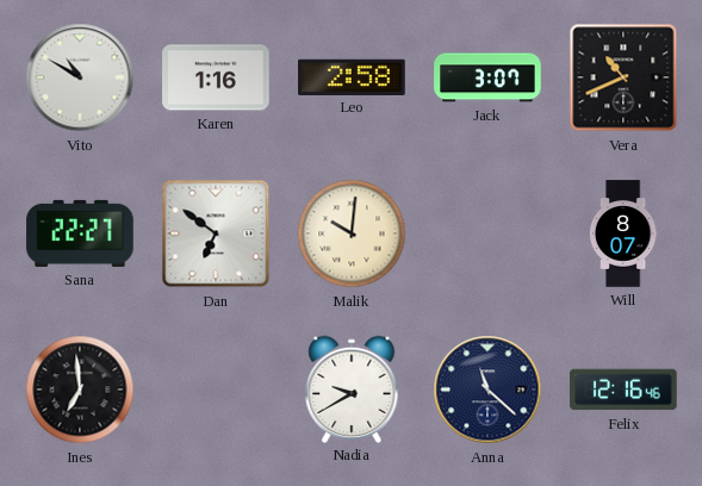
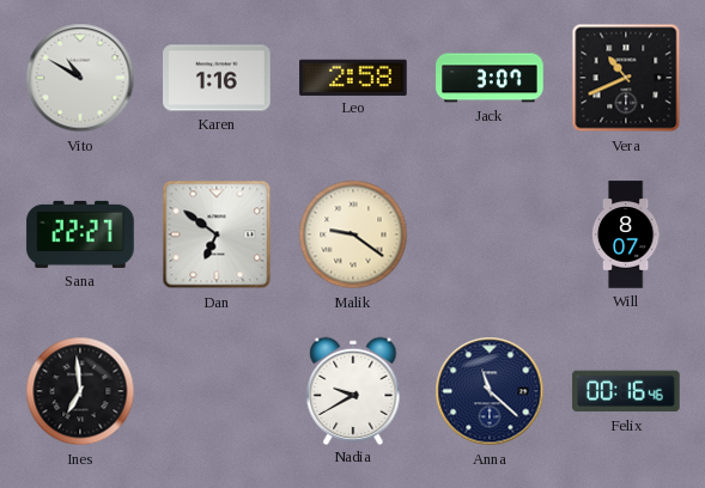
Malik: 10:01 -> 9:21 (353, 234)
Felix: 12:16 -> 00:16 (626, 391)
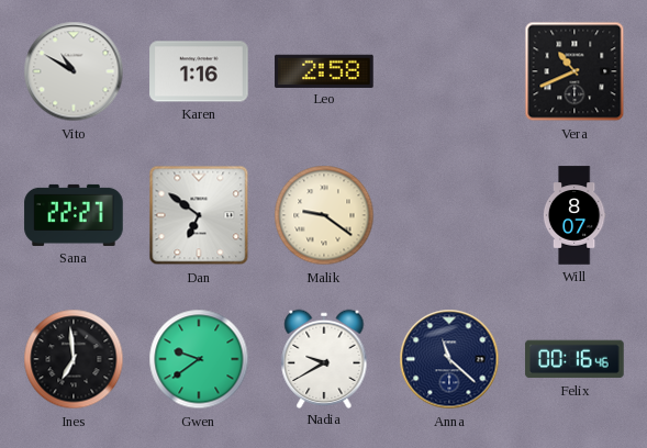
Jack: 3:07 -> none (490, 78)
Gwen: none -> 9:39 (199, 359)
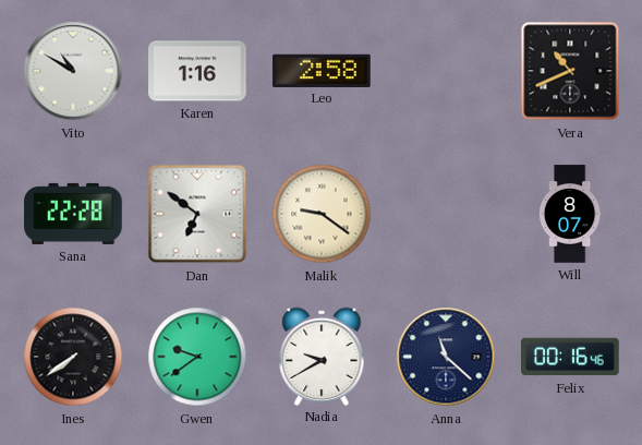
Sana: 22:27 -> 22:28 (73, 214)
Ines: 6:59 -> 7:39 (73, 357)
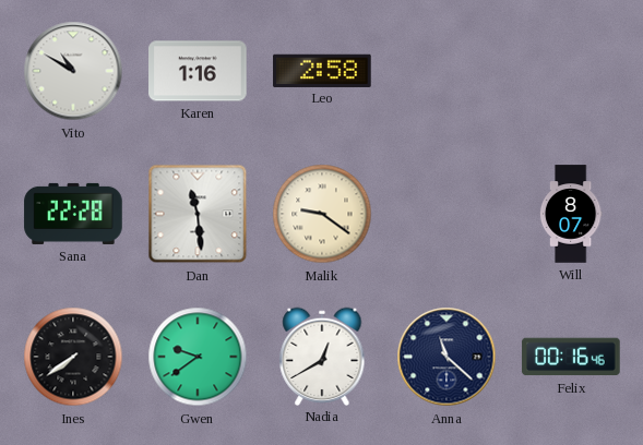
Vera: 10:41 -> none (570, 71)
Dan: 6:51 -> 11:29 (198, 214)
Nadia: 9:40 -> 12:40 (322, 356)
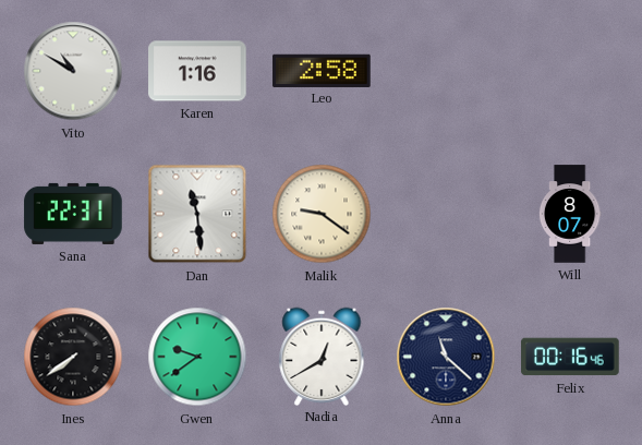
Sana: 22:28 -> 22:31 (73, 214)
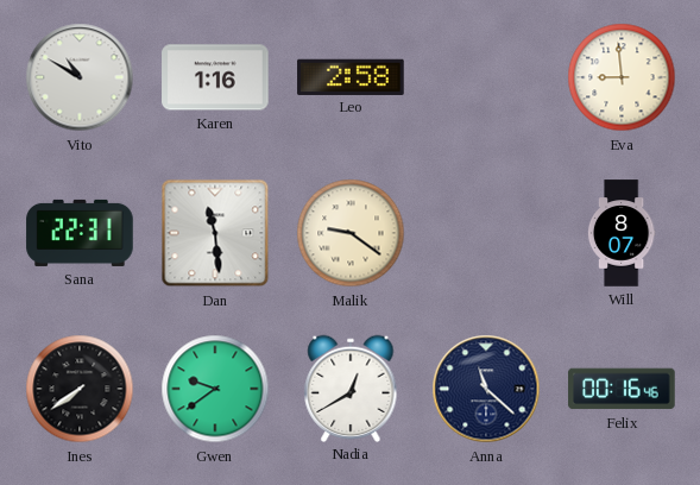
Eva: none -> 8:59 (622, 77)
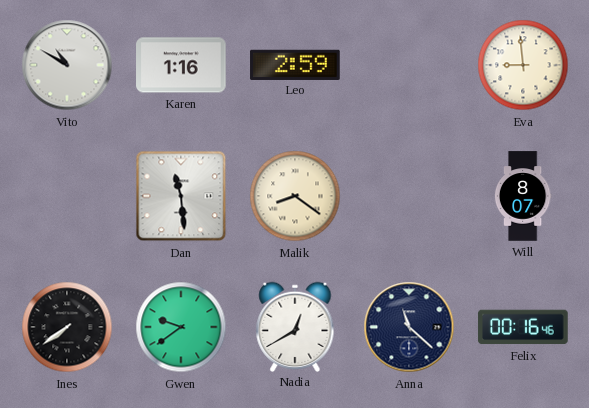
Leo: 2:58 -> 2:59 (295, 64)
Sana: 22:31 -> none (80, 233)
Malik: 9:21 -> 8:21 (295, 196)
